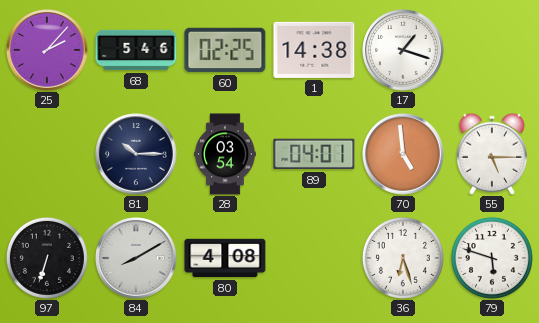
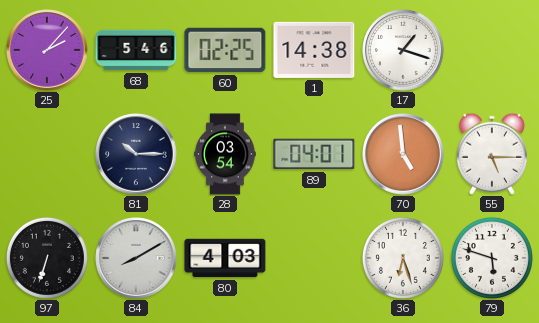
80: 4:08 -> 4:03 (225, 258)
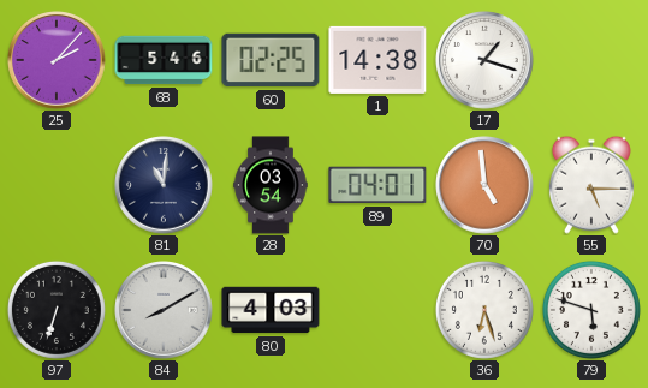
81: 10:15 -> 11:01 (164, 185)
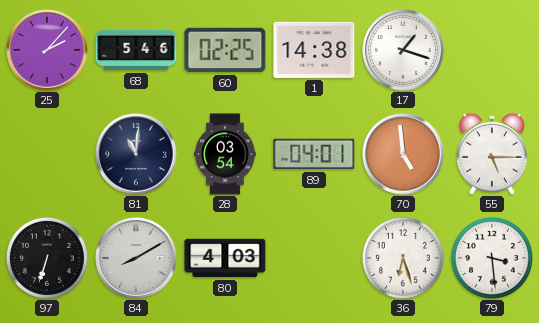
79: 5:48 -> 3:29 (492, 258)
